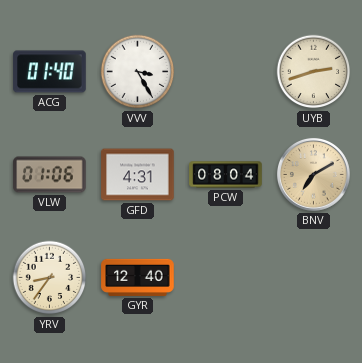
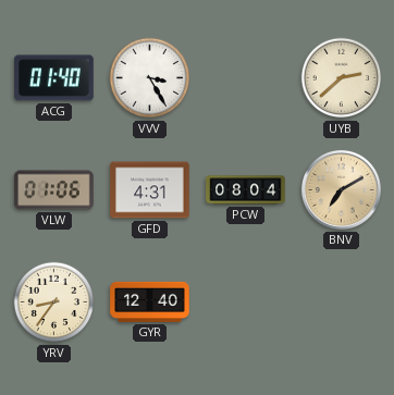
UYB: 2:42 -> 2:38 (342, 78)
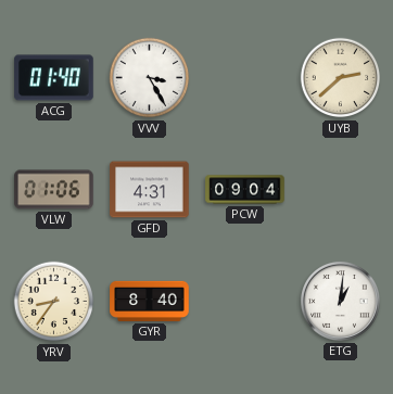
PCW: 08:04 -> 09:04 (245, 190)
BNV: 7:10 -> none (341, 189)
GYR: 12:40 -> 8:40 (150, 301)
ETG: none -> 1:01 (340, 301)
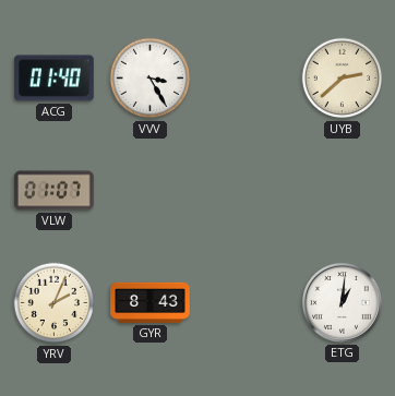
VLW: 01:06 -> 01:07 (55, 191)
GFD: 4:31 -> none (150, 190)
PCW: 09:04 -> none (245, 190)
YRV: 8:36 -> 2:04 (55, 303)
GYR: 8:40 -> 8:43 (151, 302)
